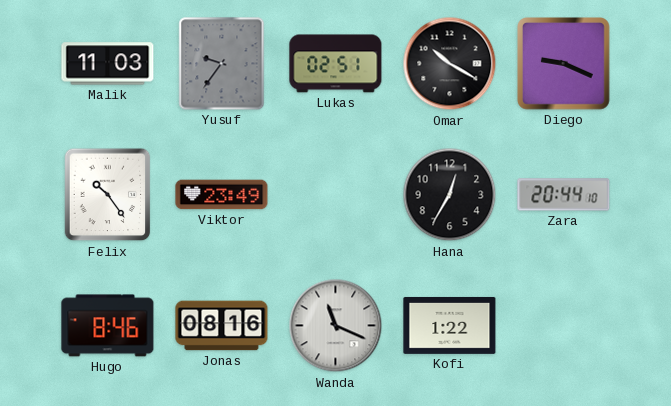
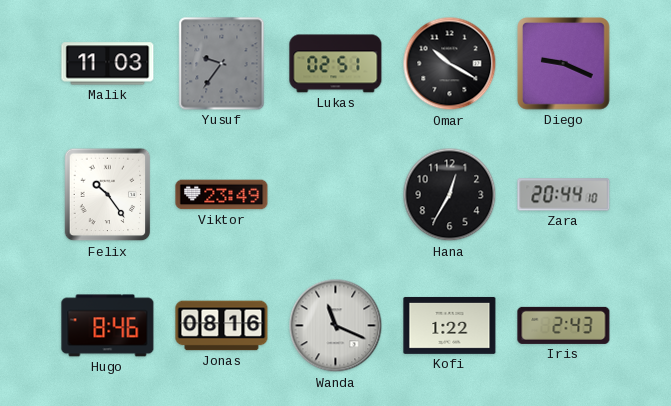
Iris: none -> 2:43 (564, 325)
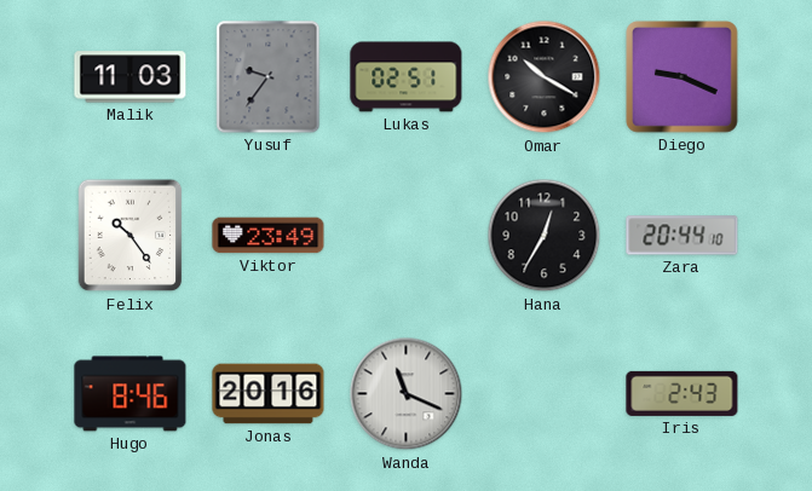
Jonas: 08:16 -> 20:16 (269, 394)
Kofi: 1:22 -> none (450, 325)
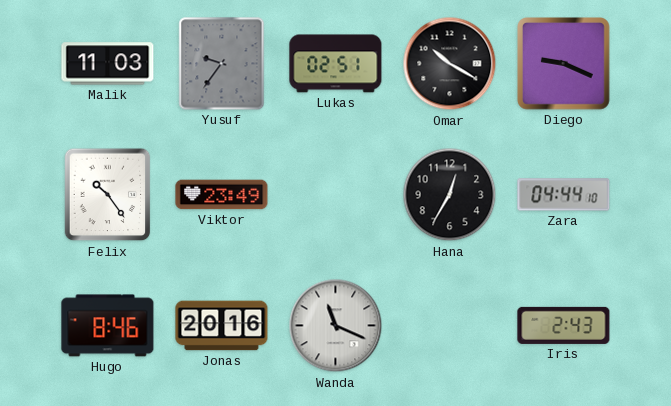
Zara: 20:44 -> 04:44 (564, 195)
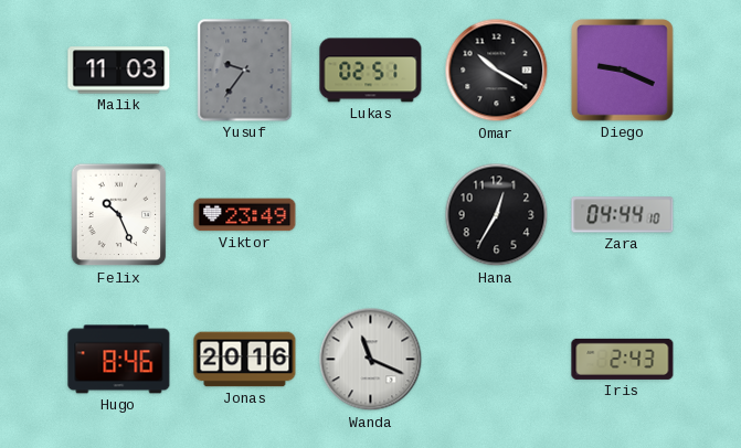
Felix: 10:24 -> 10:26 (119, 215)
